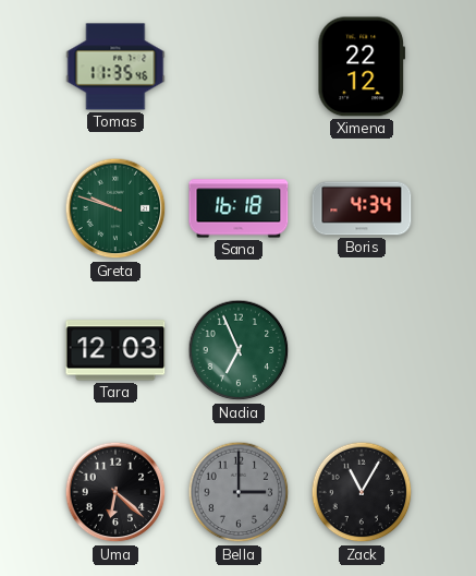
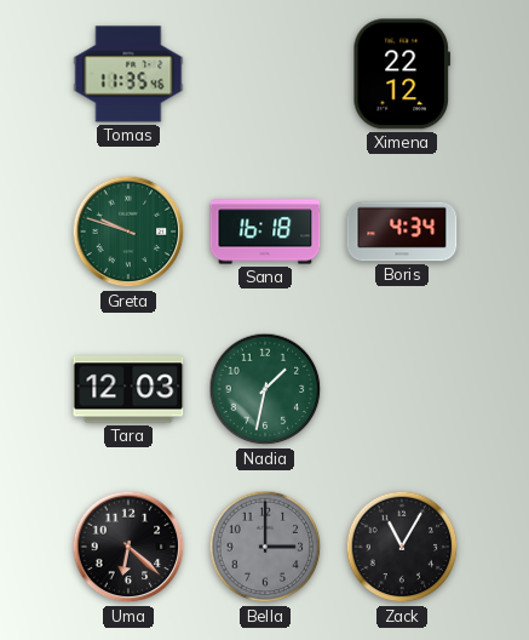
Nadia: 6:56 -> 1:32 (265, 389)
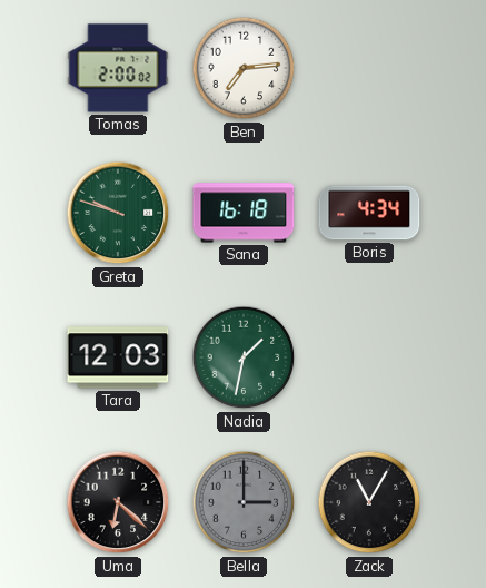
Tomas: 11:35 -> 2:00 (118, 68)
Ben: none -> 7:14 (244, 68)
Ximena: 22:12 -> none (402, 74)
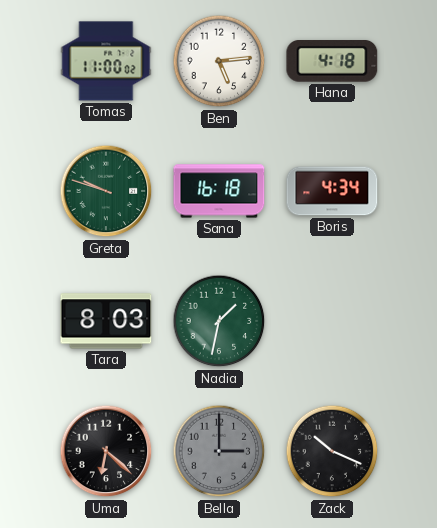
Tomas: 2:00 -> 11:00 (106, 61)
Ben: 7:14 -> 5:14 (219, 61)
Hana: none -> 4:18 (332, 62)
Tara: 12:03 -> 8:03 (106, 321)
Zack: 11:05 -> 10:19 (332, 451)
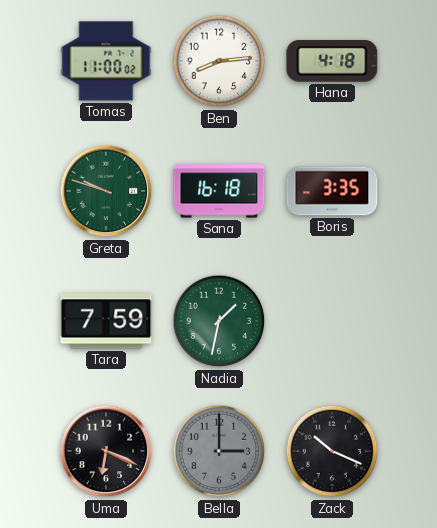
Ben: 5:14 -> 8:14 (219, 61)
Boris: 4:34 -> 3:35 (332, 191)
Tara: 8:03 -> 7:59 (106, 321)
Uma: 6:22 -> 6:19 (106, 451)
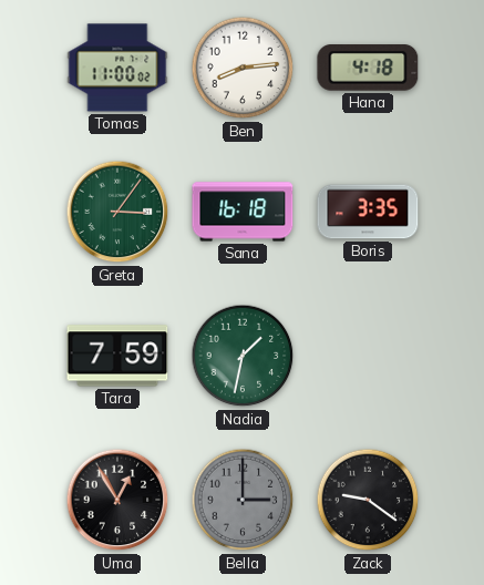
Greta: 9:48 -> 3:06 (117, 212)
Uma: 6:19 -> 12:55 (117, 500)
Zack: 10:19 -> 9:21 (368, 500)
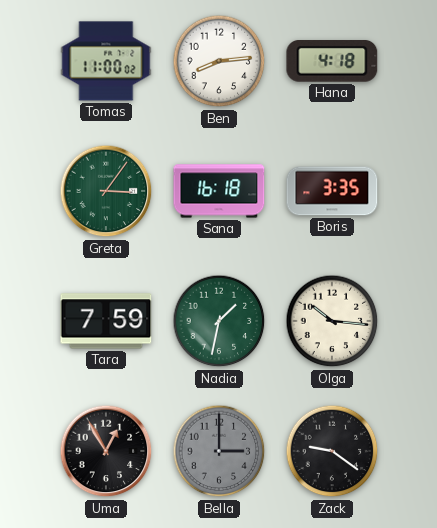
Olga: none -> 10:16 (332, 321)
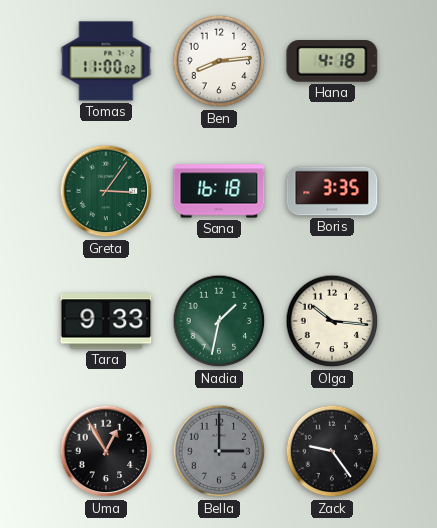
Tara: 7:59 -> 9:33 (106, 321)
Zack: 9:21 -> 9:24 (332, 451)
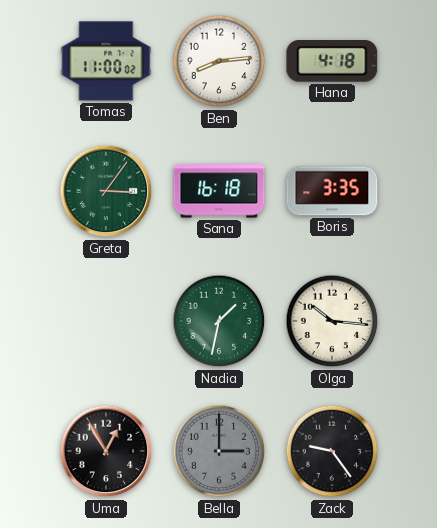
Tara: 9:33 -> none (106, 321)
